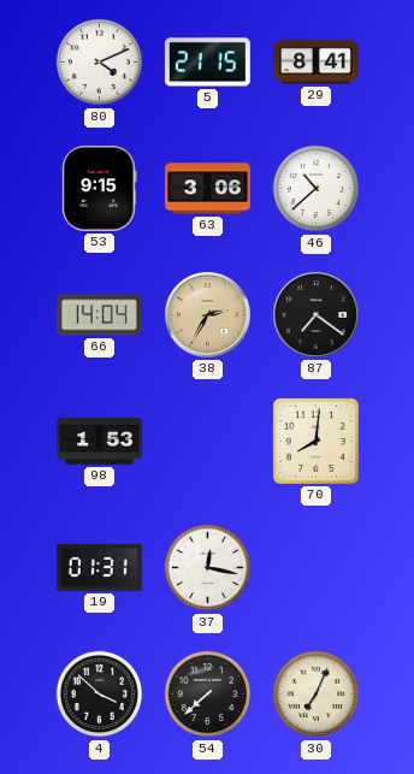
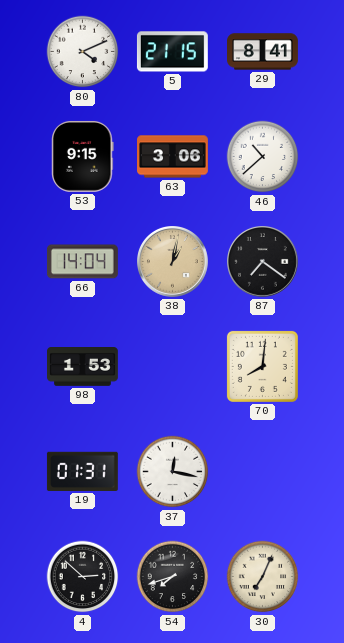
38: 2:35 -> 1:02 (173, 262)
4: 3:52 -> 2:52 (83, 577)
54: 7:38 -> 7:42 (173, 577)
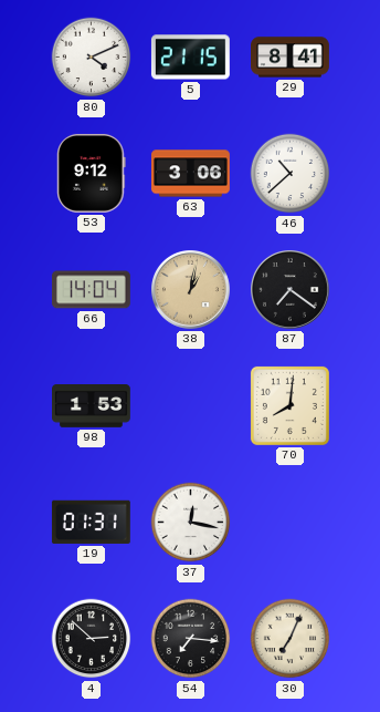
53: 9:15 -> 9:12 (92, 173)
54: 7:42 -> 7:16 (191, 639)
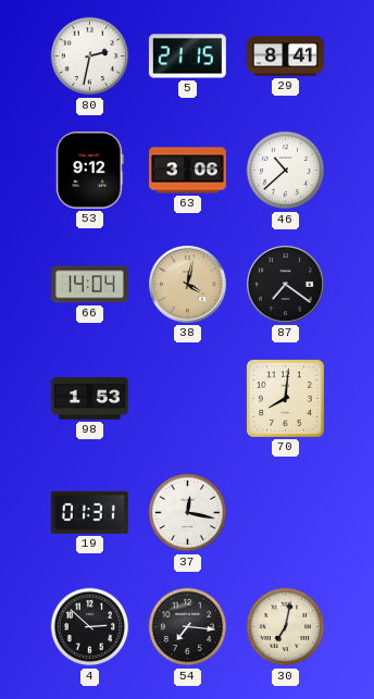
80: 4:11 -> 2:32 (90, 57)
38: 1:02 -> 4:02 (188, 285)
30: 7:04 -> 7:02 (286, 627)
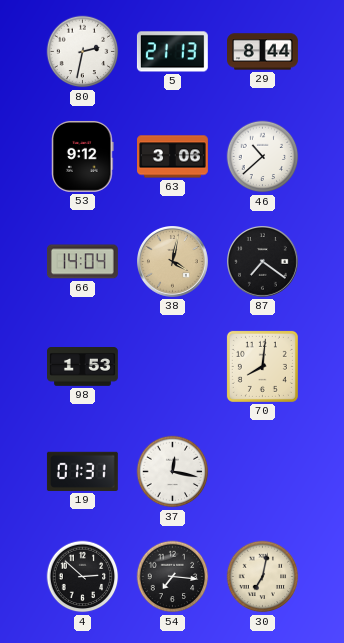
5: 21:15 -> 21:13 (172, 52)
29: 8:41 -> 8:44 (263, 52)
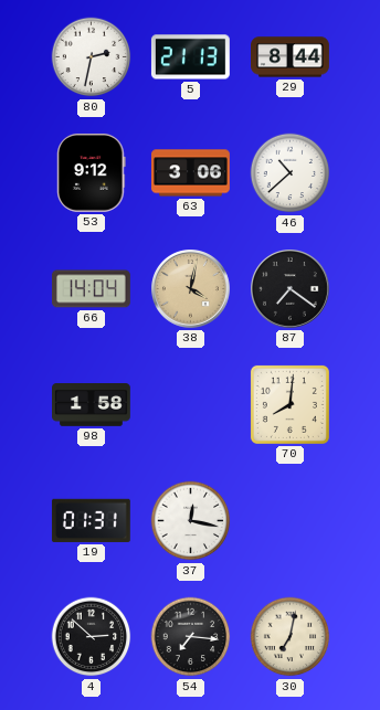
98: 1:53 -> 1:58 (92, 405)
